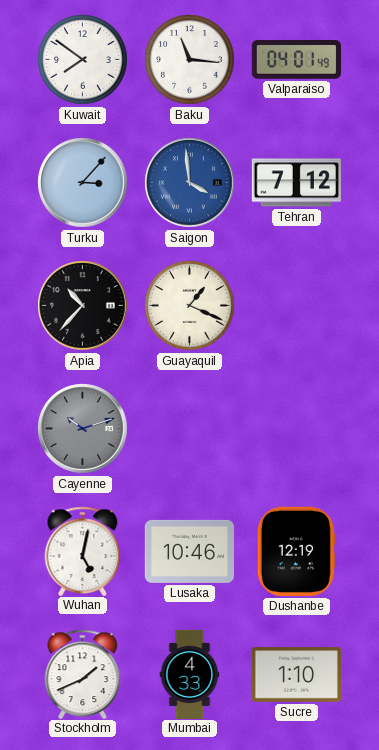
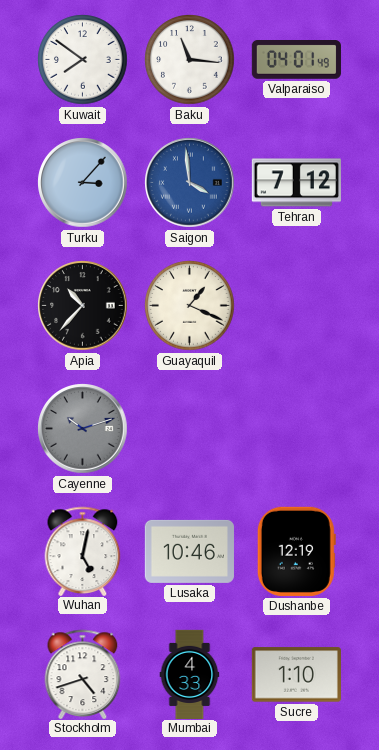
Stockholm: 1:41 -> 4:42 (83, 674)
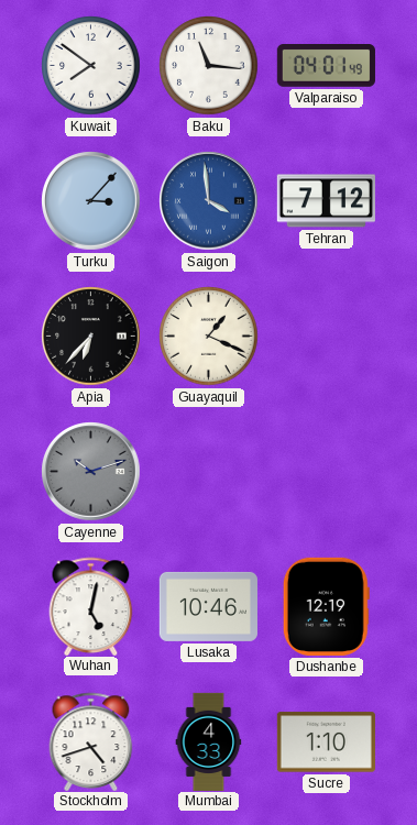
Apia: 10:37 -> 6:37 (91, 337)
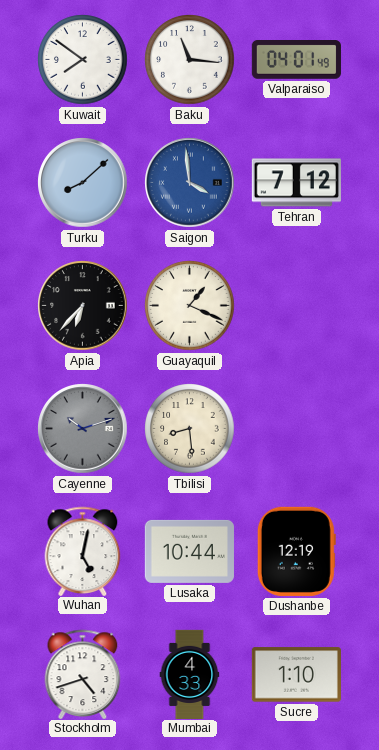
Turku: 3:07 -> 8:08 (83, 183)
Tbilisi: none -> 8:29 (190, 429)
Lusaka: 10:46 -> 10:44 (189, 551)
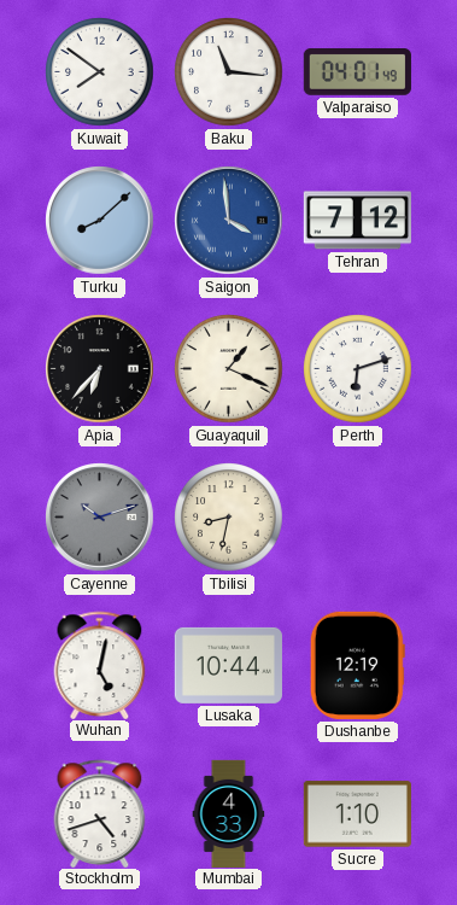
Perth: none -> 6:12 (358, 369)
Tbilisi: 8:29 -> 8:32 (229, 518)
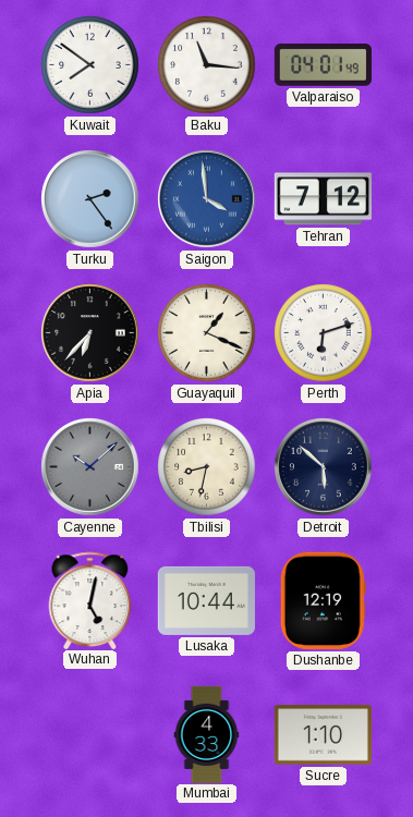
Turku: 8:08 -> 2:24 (90, 199)
Cayenne: 10:12 -> 10:08 (90, 467)
Detroit: none -> 5:52 (324, 467)
Stockholm: 4:42 -> none (100, 813)
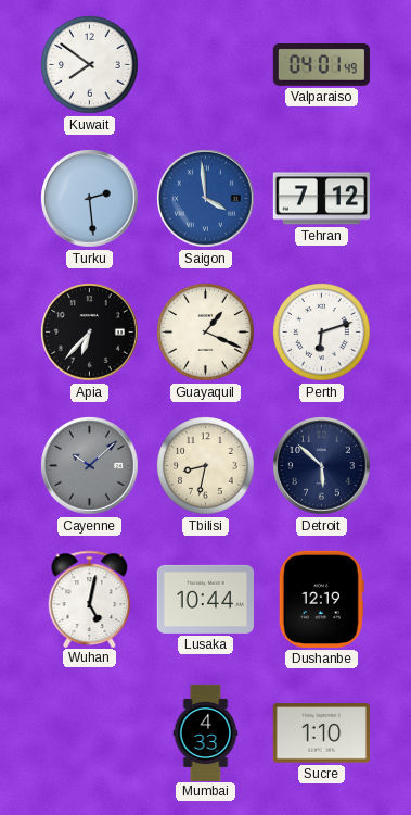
Baku: 11:16 -> none (207, 65)
Turku: 2:24 -> 2:29 (90, 199)
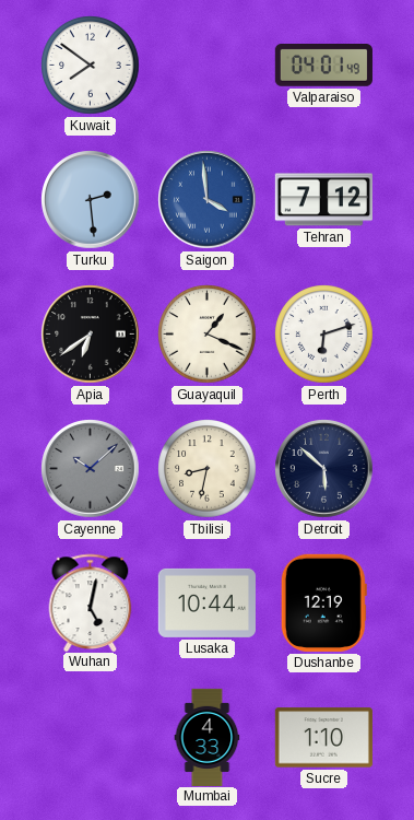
Apia: 6:37 -> 6:39 (91, 335)
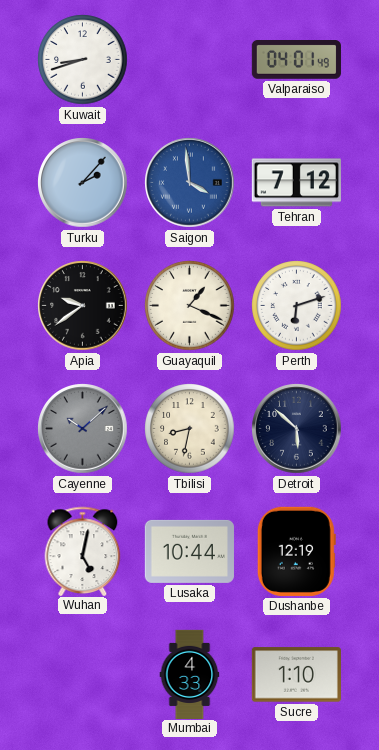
Kuwait: 7:51 -> 8:42 (83, 60)
Turku: 2:29 -> 2:07 (83, 183)
Apia: 6:39 -> 9:39 (83, 306)
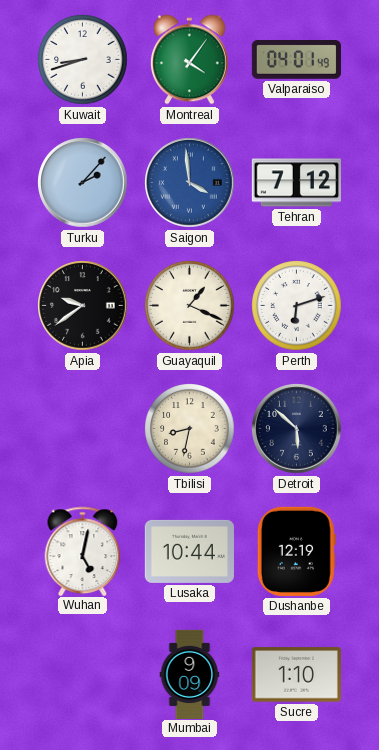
Montreal: none -> 4:06 (189, 60)
Cayenne: 10:08 -> none (83, 429)
Mumbai: 4:33 -> 9:09 (190, 674)
